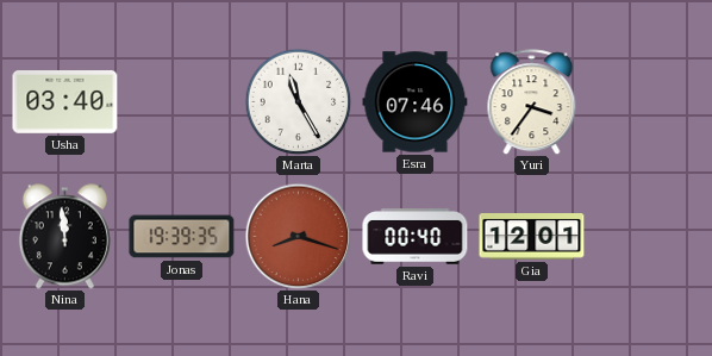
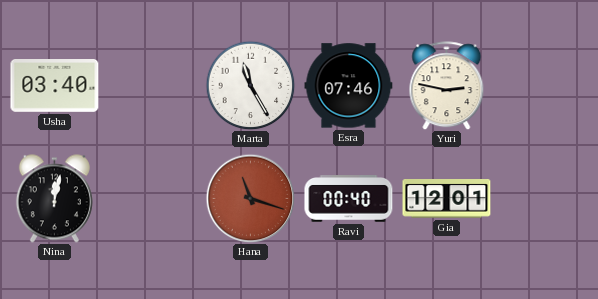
Yuri: 3:36 -> 2:47 (447, 86)
Nina: 11:59 -> 12:02 (54, 199)
Jonas: 19:39 -> none (182, 237)
Hana: 8:18 -> 11:18 (250, 198)
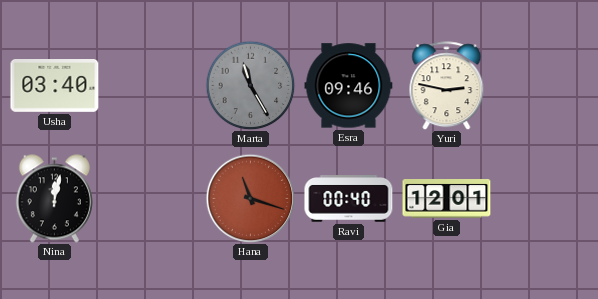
Marta dial: white -> grey (250, 85)
Esra: 07:46 -> 09:46 (349, 86)
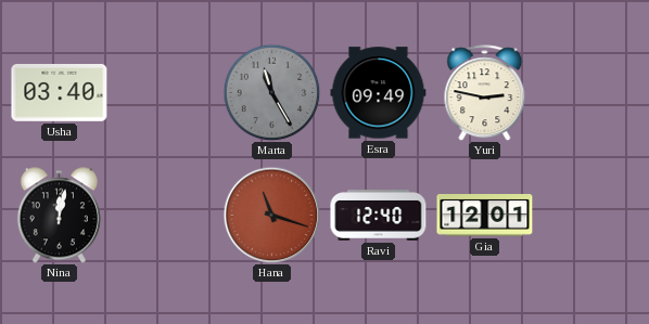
Esra: 09:46 -> 09:49 (379, 93)
Ravi: 00:40 -> 12:40 (379, 216)
